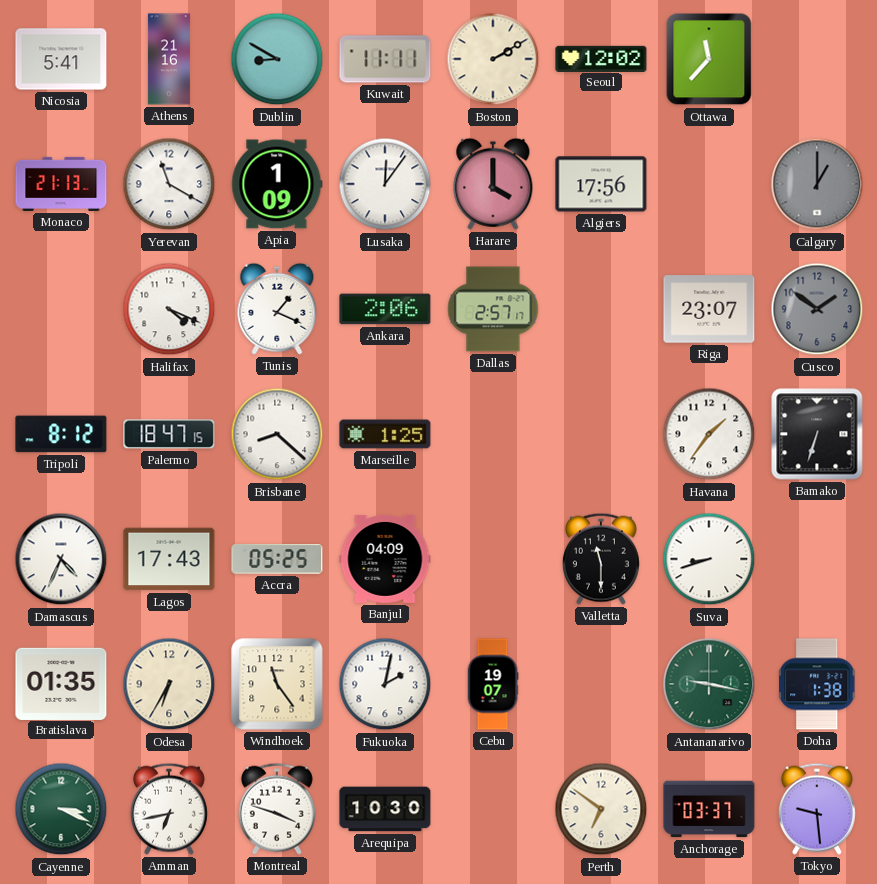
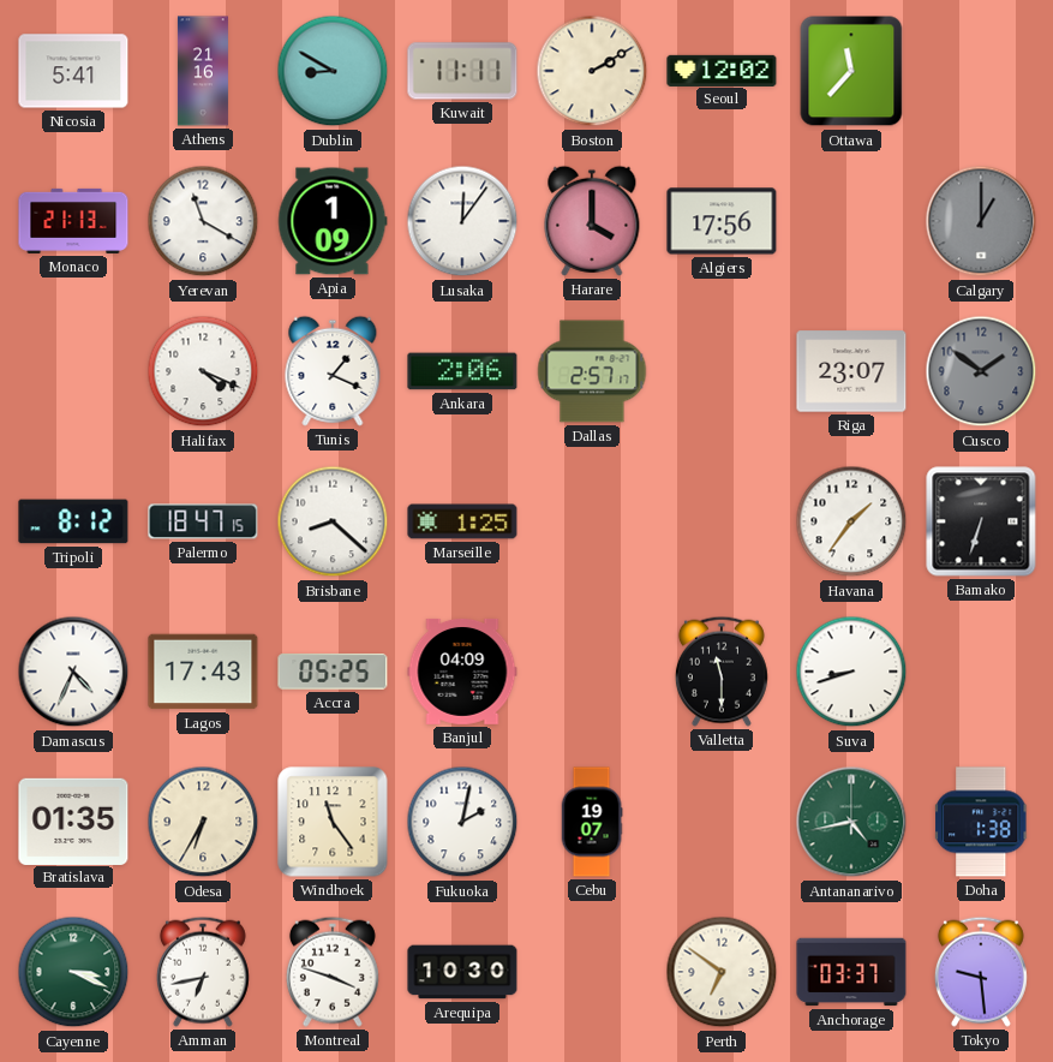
Antananarivo: 9:17 -> 4:43 (851, 822)
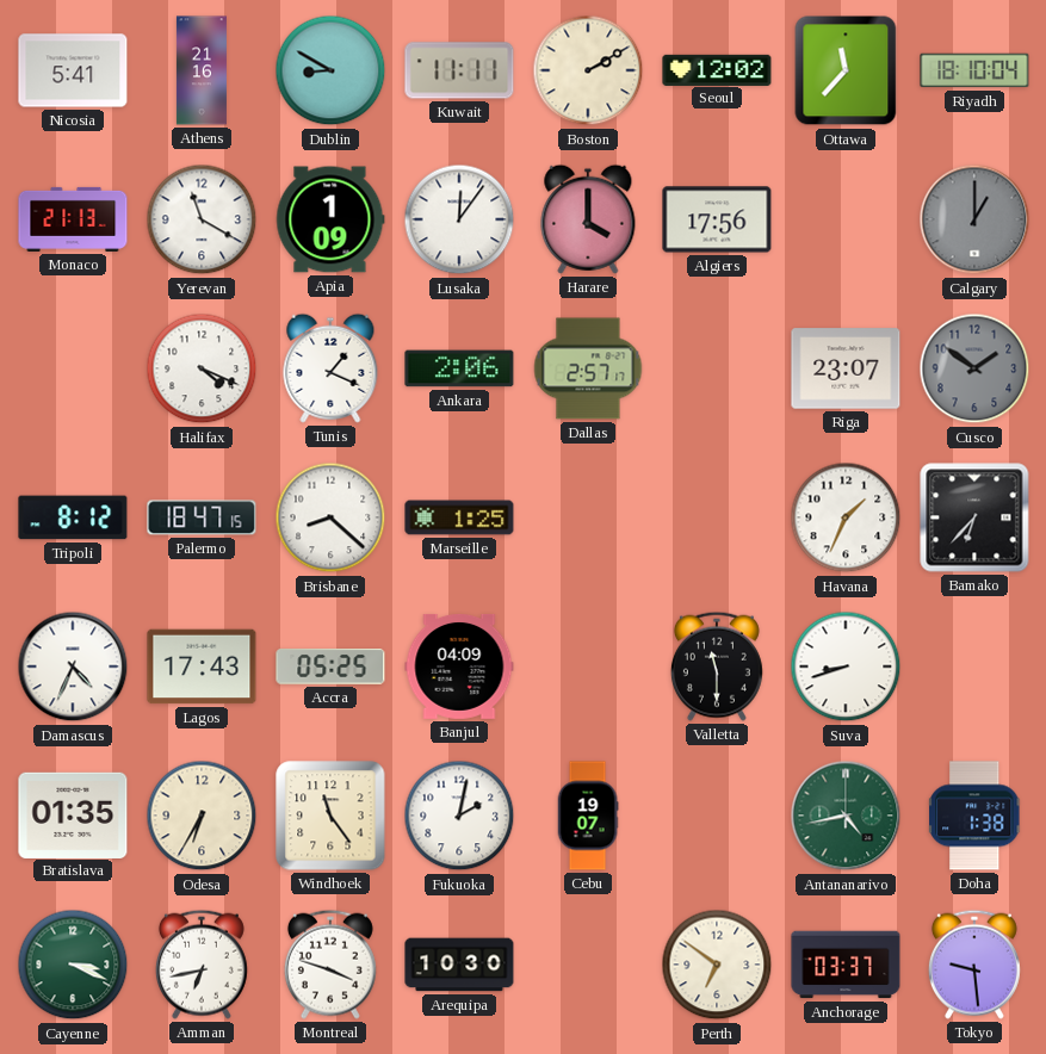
Riyadh: none -> 18:10 (974, 70)
Havana: 1:36 -> 1:34 (846, 517)
Bamako: 6:33 -> 6:37 (974, 517)
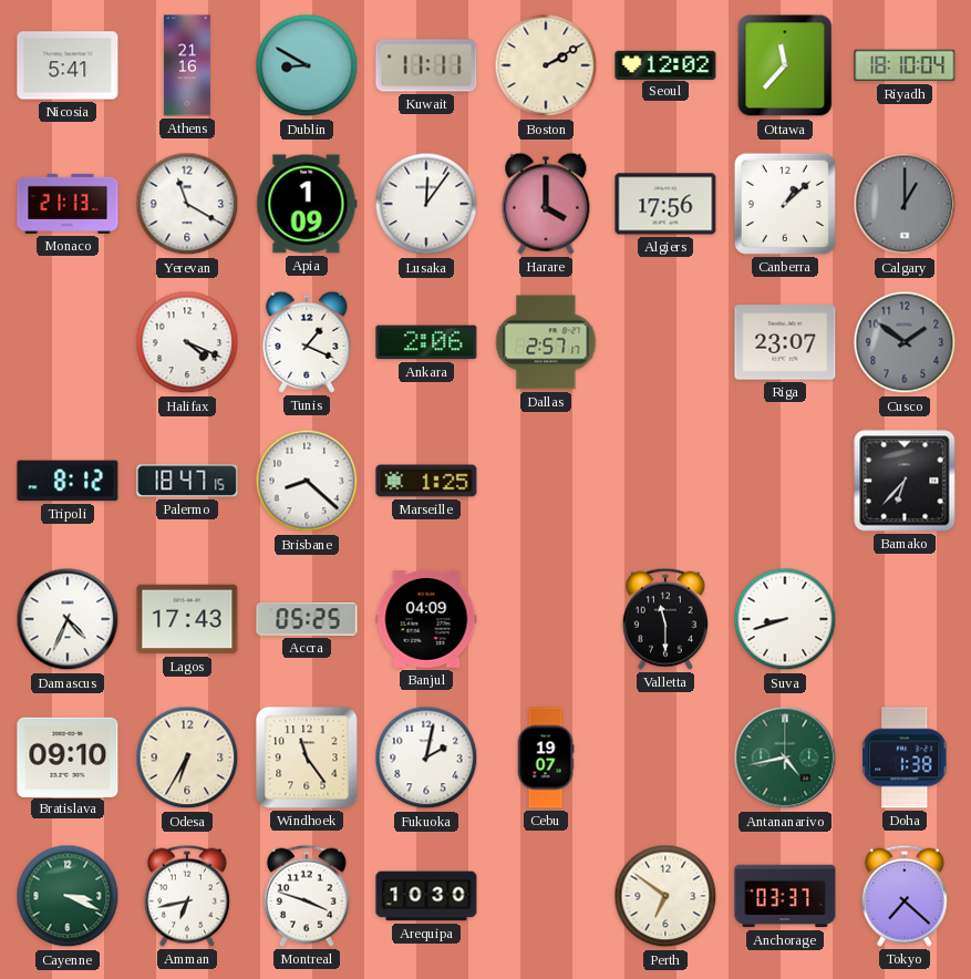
Canberra: none -> 1:08 (785, 204)
Havana: 1:34 -> none (846, 517)
Bratislava: 01:35 -> 09:10 (68, 756)
Tokyo: 9:29 -> 7:22 (905, 896)
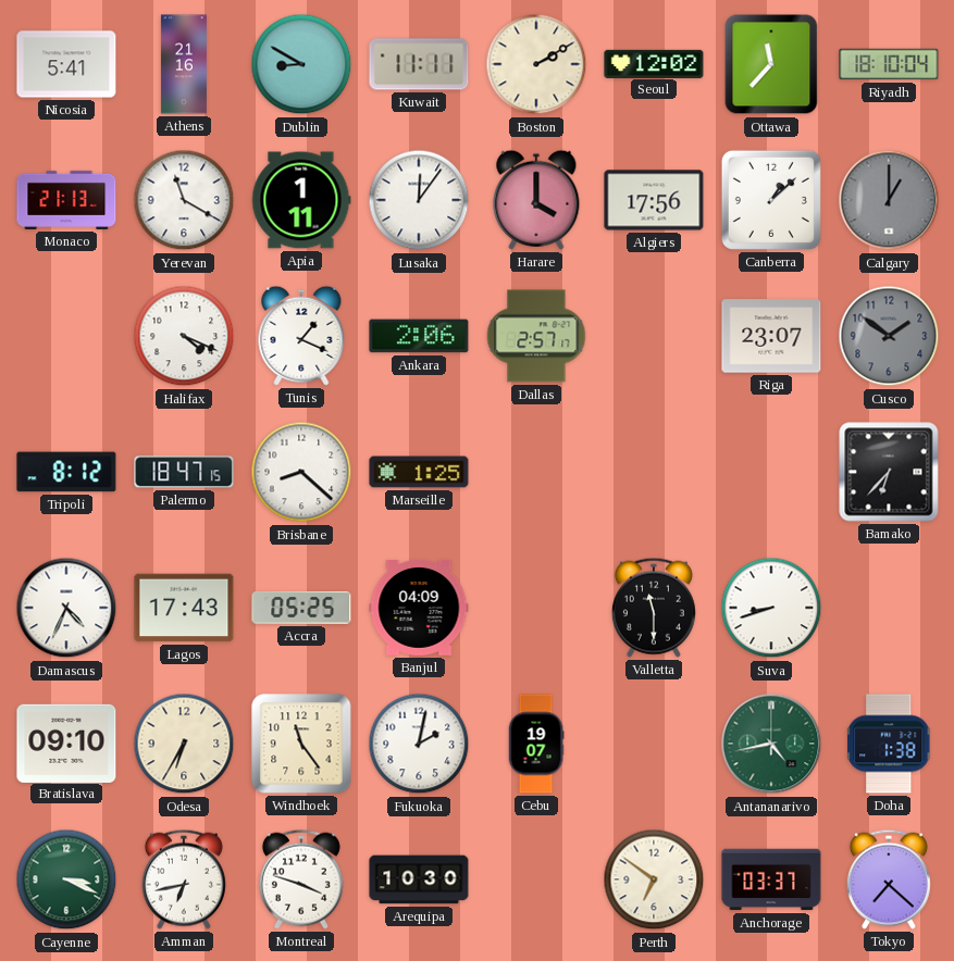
Apia: 1:09 -> 1:11 (301, 200)
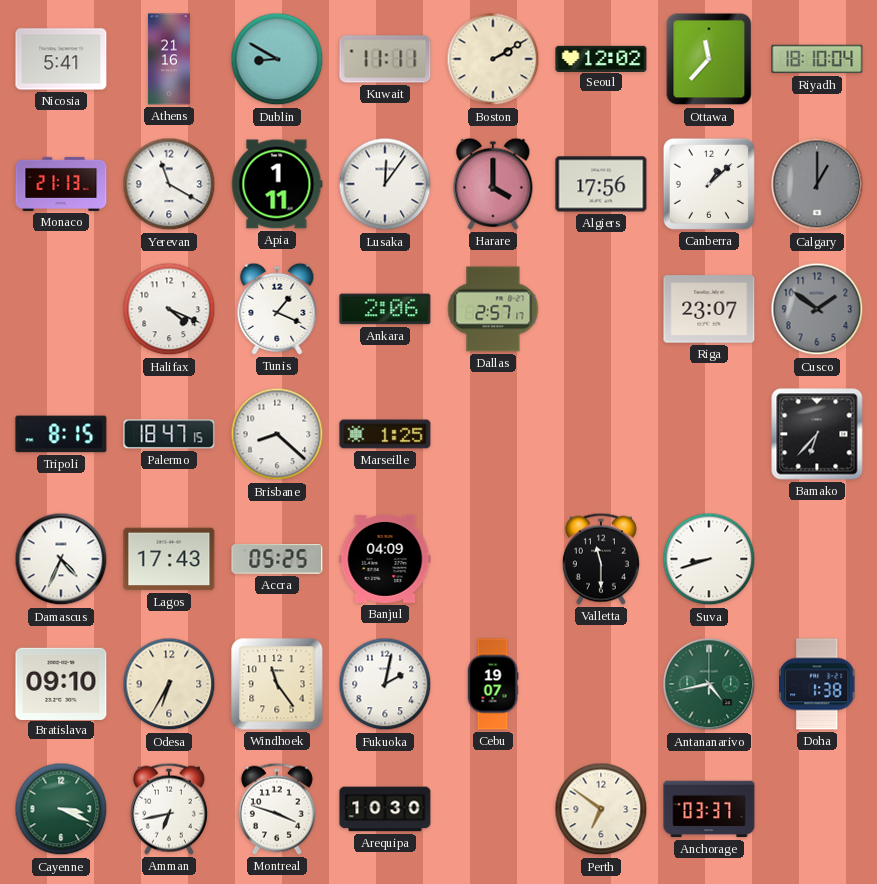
Tripoli: 8:12 -> 8:15 (61, 434)
Tokyo: 7:22 -> none (889, 879)
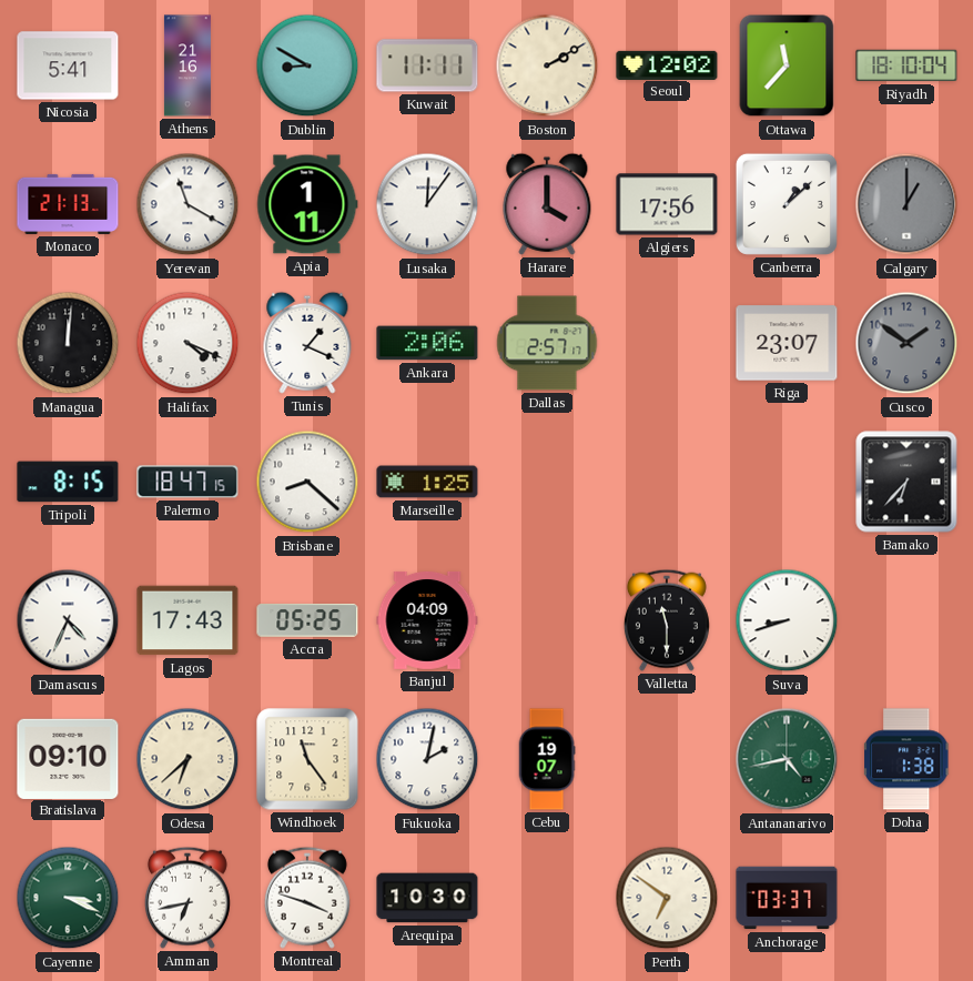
Managua: none -> 12:01 (68, 343)
Odesa: 6:35 -> 6:38 (187, 759)
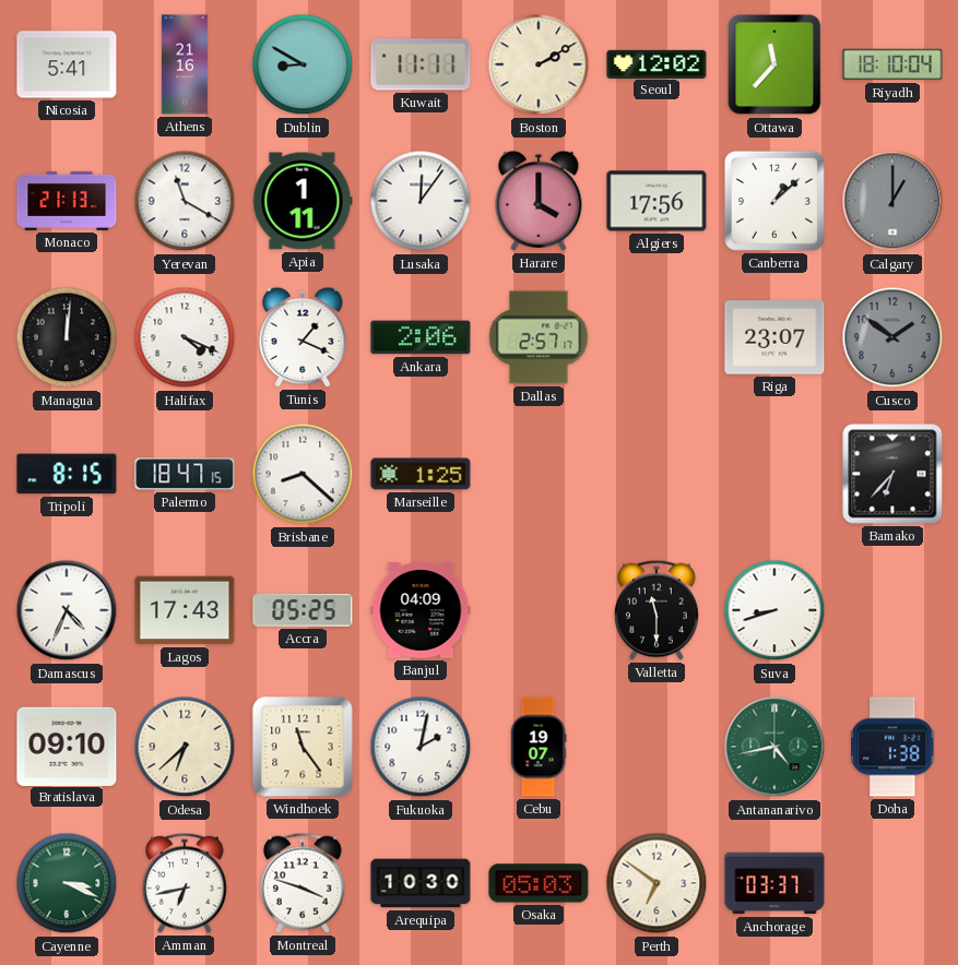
Osaka: none -> 05:03 (539, 883)
